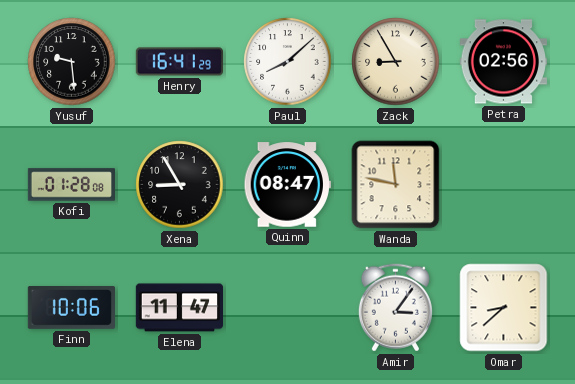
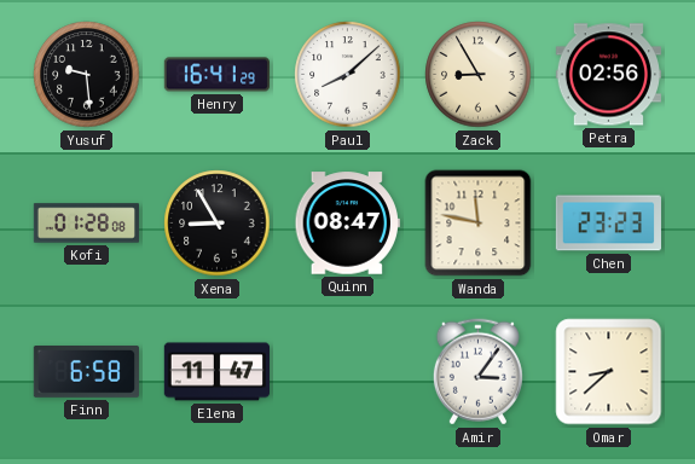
Chen: none -> 23:23 (608, 224)
Finn: 10:06 -> 6:58 (86, 372)
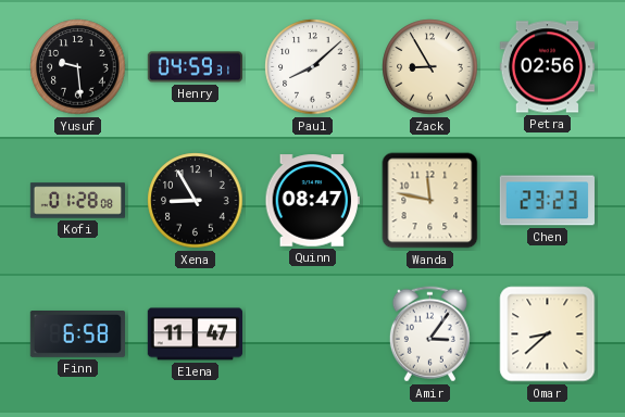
Henry: 16:41 -> 04:59 (195, 67)
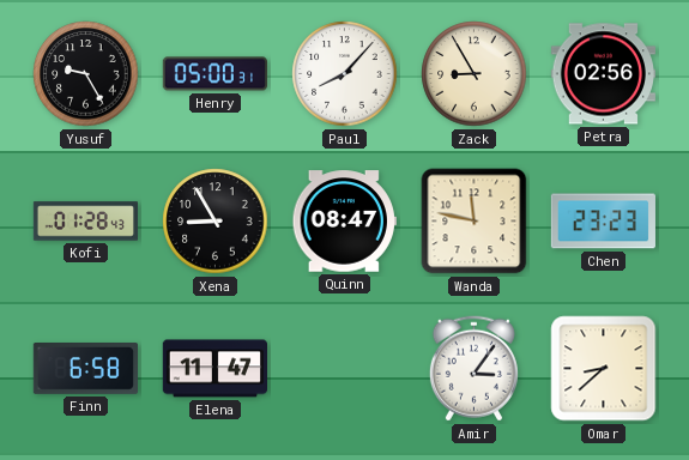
Yusuf: 9:29 -> 9:25 (86, 74)
Henry: 04:59 -> 05:00 (214, 74)
Paul: 8:08 -> 8:07 (345, 74)
Kofi: 01:28:08 -> 01:28:43 (86, 222)
